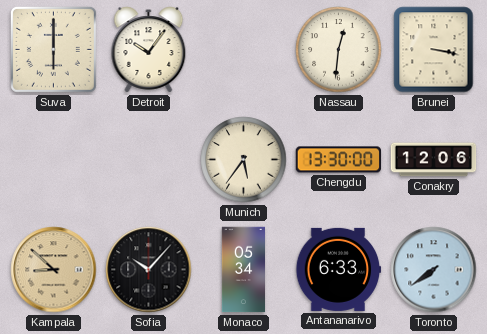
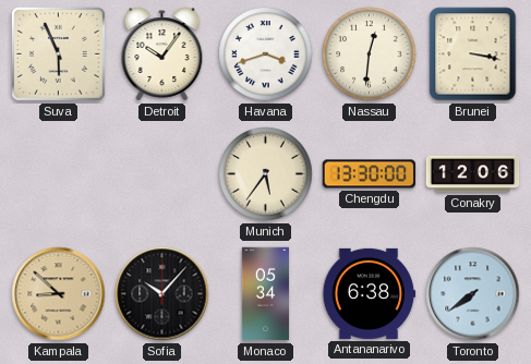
Suva: 6:00 -> 5:56 (58, 53)
Havana: none -> 3:42 (266, 54)
Antananarivo: 6:33 -> 6:38 (369, 293)
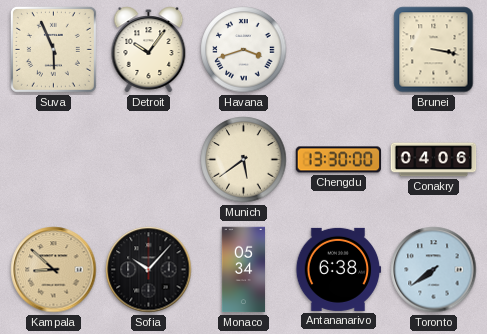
Nassau: 12:31 -> none (370, 54)
Munich: 5:36 -> 5:39 (244, 160)
Conakry: 12:06 -> 04:06 (434, 160)
